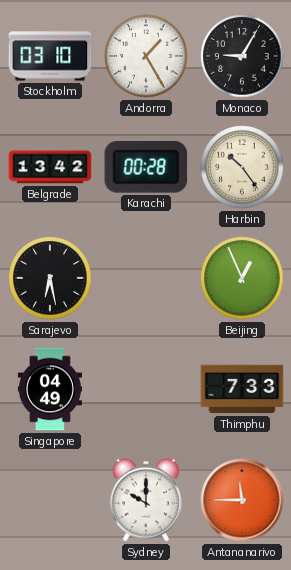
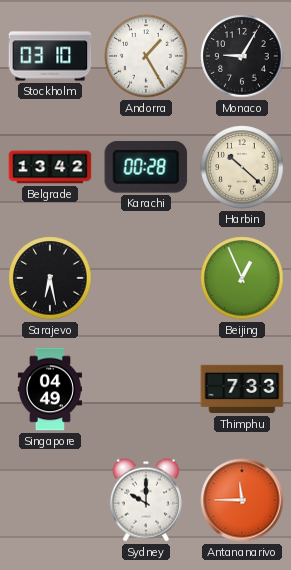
Harbin: 10:24 -> 10:22 (242, 167)
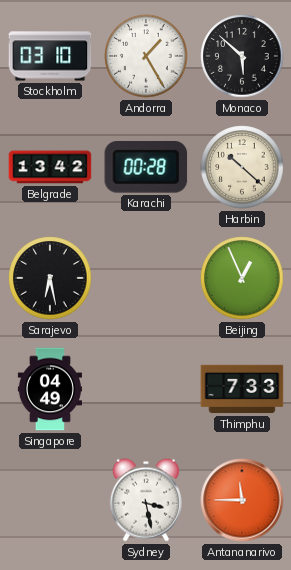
Monaco: 9:05 -> 5:52 (242, 56)
Sydney: 10:00 -> 3:28 (146, 500)
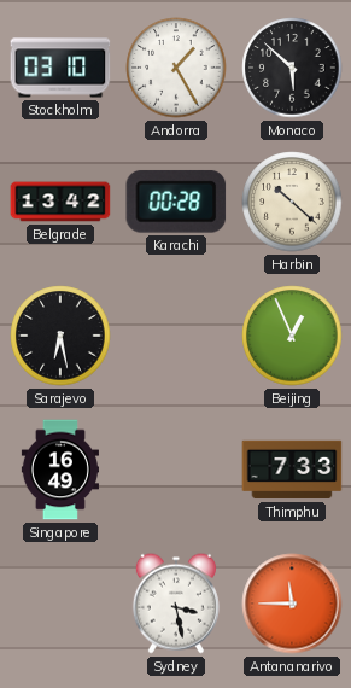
Singapore: 04:49 -> 16:49 (60, 470)
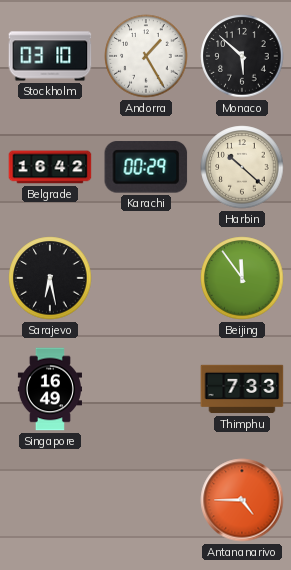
Belgrade: 13:42 -> 16:42 (50, 167)
Karachi: 00:28 -> 00:29 (146, 167)
Beijing: 12:56 -> 11:54 (242, 278)
Sydney: 3:28 -> none (176, 604)
Antananarivo: 11:45 -> 4:45 (242, 500)
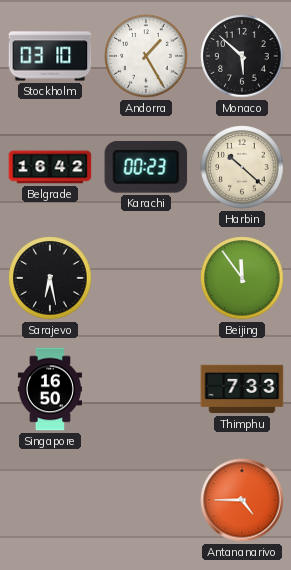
Karachi: 00:29 -> 00:23 (146, 167)
Singapore: 16:49 -> 16:50 (50, 389)
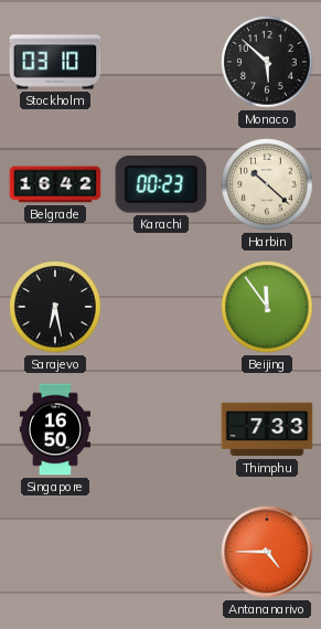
Andorra: 1:25 -> none (146, 56)
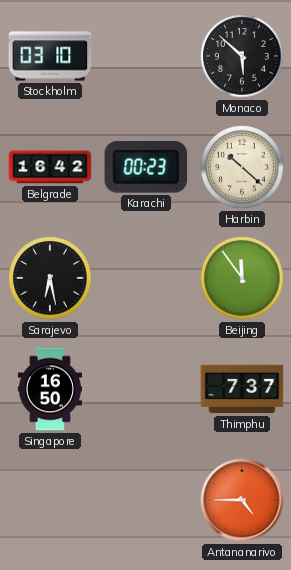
Thimphu: 7:33 -> 7:37 (242, 389)
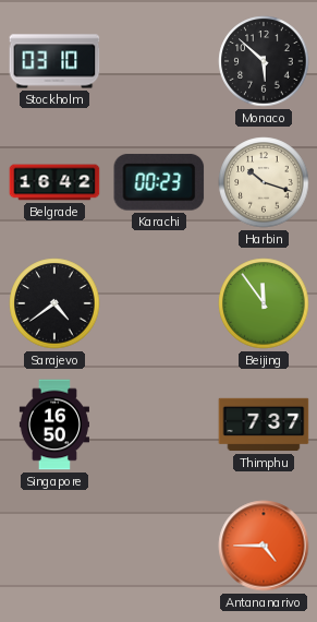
Harbin: 10:22 -> 10:18 (264, 182)
Sarajevo: 6:28 -> 4:39 (54, 303)
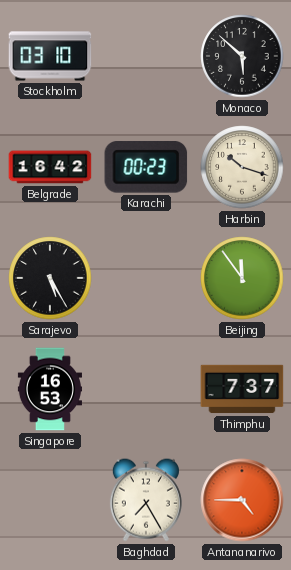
Sarajevo: 4:39 -> 5:25 (50, 278)
Singapore: 16:50 -> 16:53 (50, 389)
Baghdad: none -> 7:25 (146, 500)
